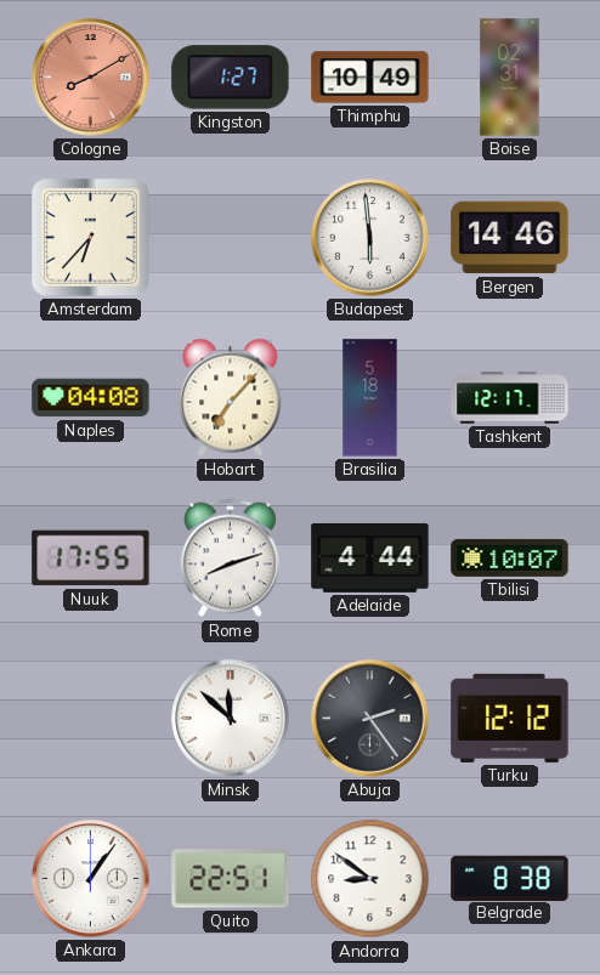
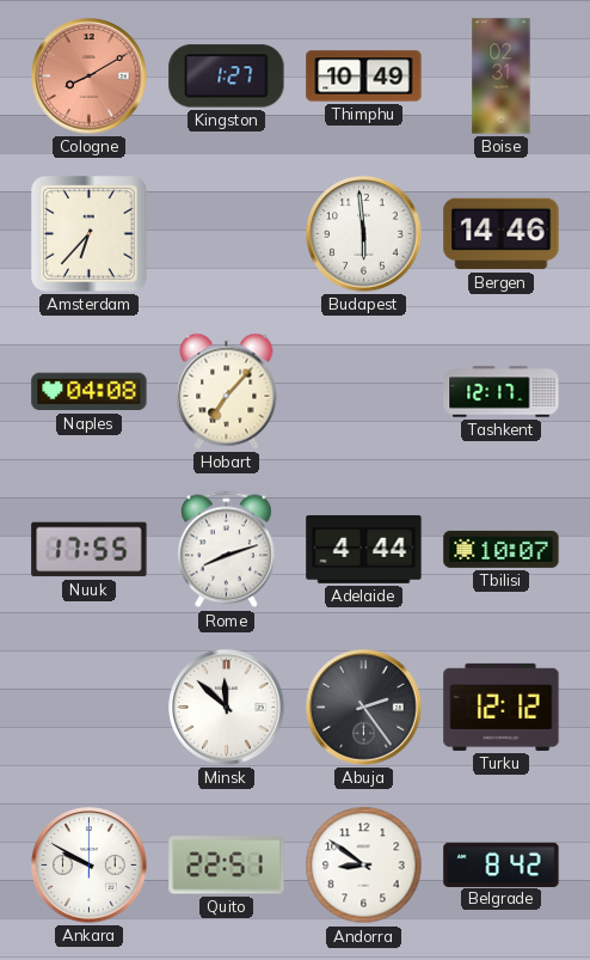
Brasilia: 5:18 -> none (370, 398)
Ankara: 1:06 -> 9:50 (90, 866)
Belgrade: 8:38 -> 8:42 (502, 864)
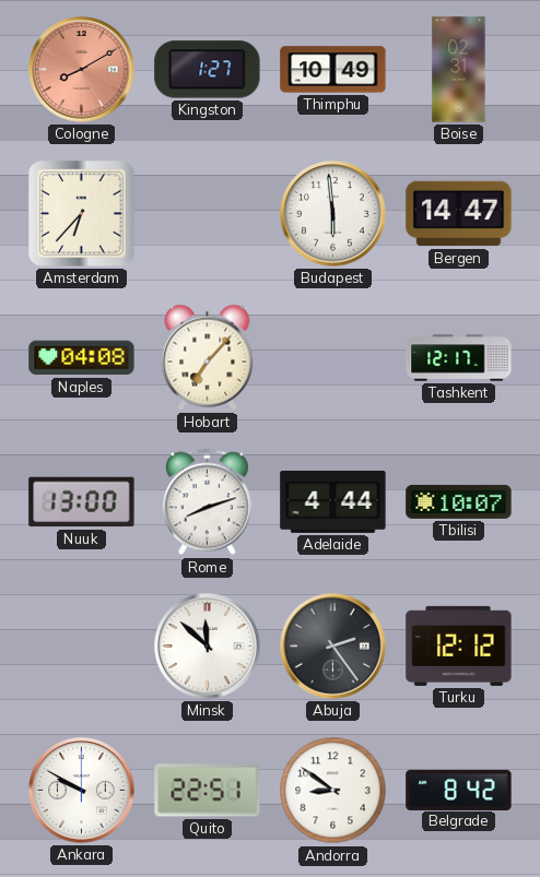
Bergen: 14:46 -> 14:47 (459, 214)
Nuuk: 17:55 -> 13:00 (82, 502)
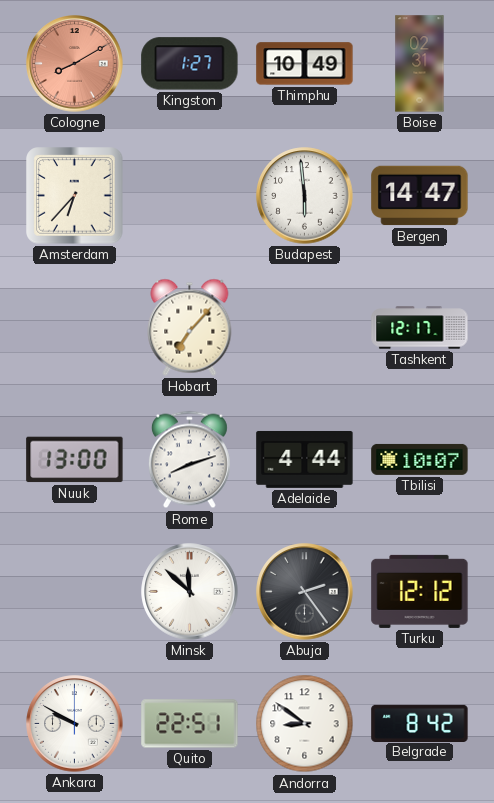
Naples: 04:08 -> none (82, 358)
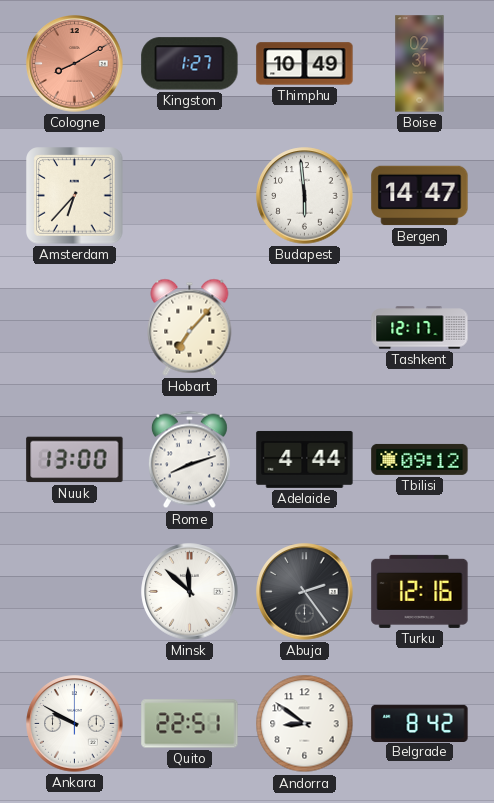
Tbilisi: 10:07 -> 09:12 (420, 459)
Turku: 12:12 -> 12:16 (420, 591)
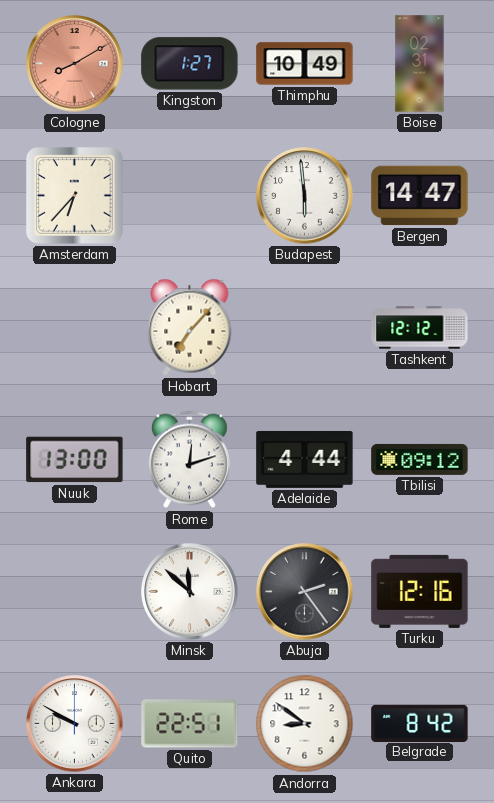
Tashkent: 12:17 -> 12:12 (420, 328)
Rome: 8:12 -> 12:12 (189, 460)
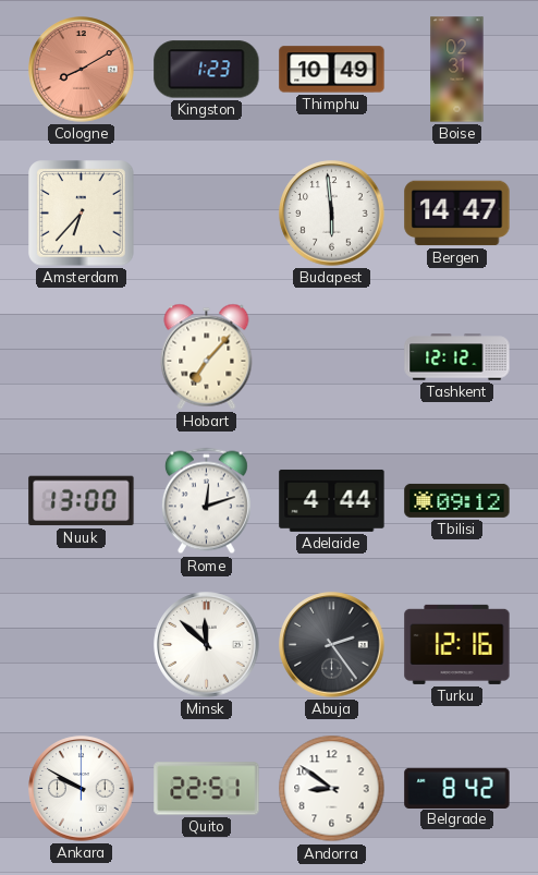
Kingston: 1:27 -> 1:23 (207, 70)
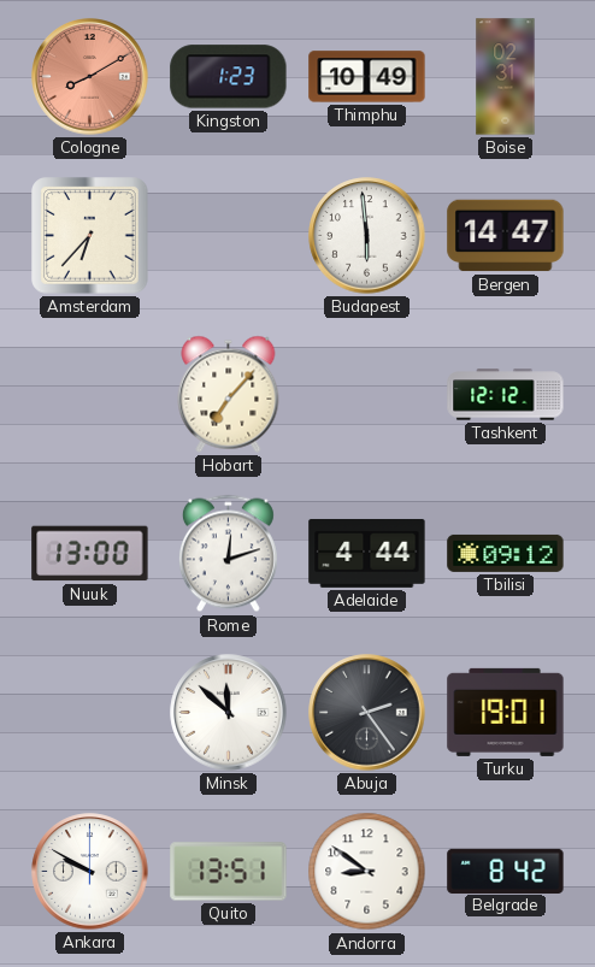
Turku: 12:16 -> 19:01 (506, 712)
Quito: 22:51 -> 13:51 (229, 872)
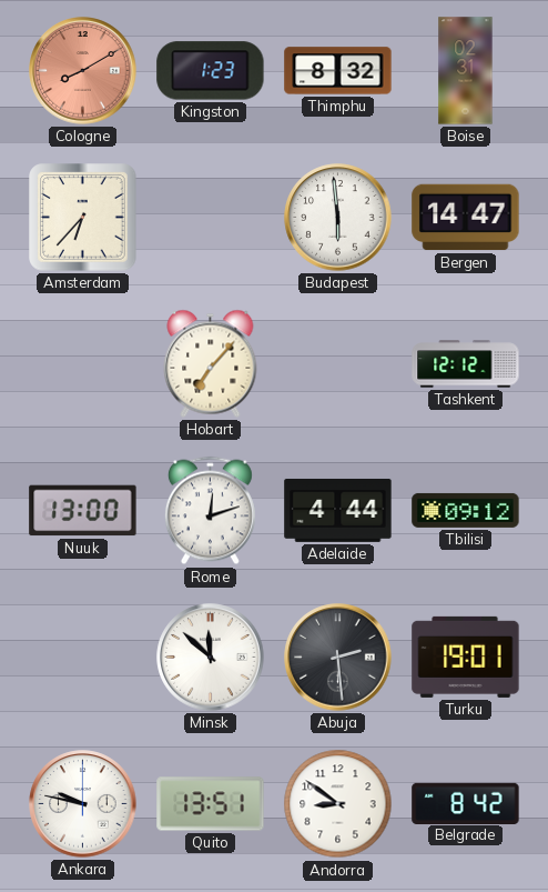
Thimphu: 10:49 -> 8:32 (338, 71)
Abuja: 2:24 -> 2:29 (338, 658)
Ankara: 9:50 -> 9:47 (83, 804)
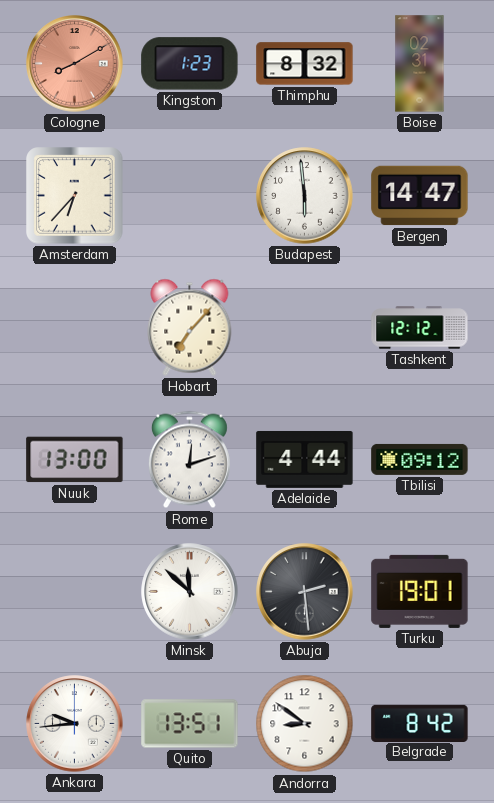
Ankara: 9:47 -> 9:44 (75, 724)
